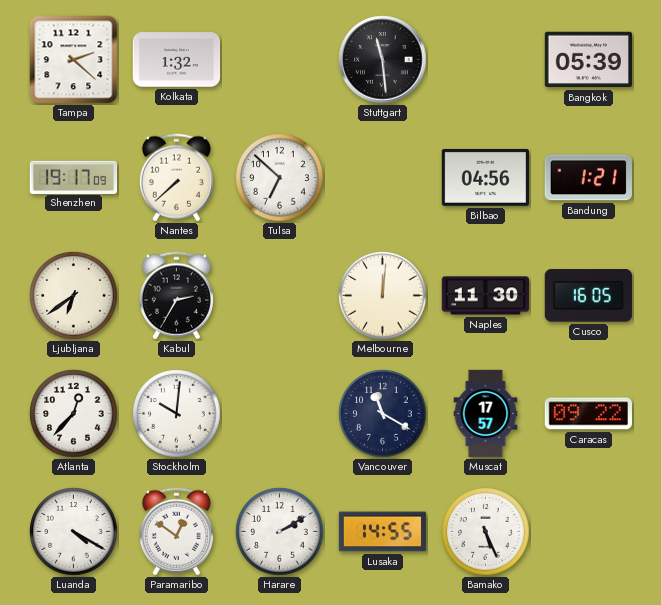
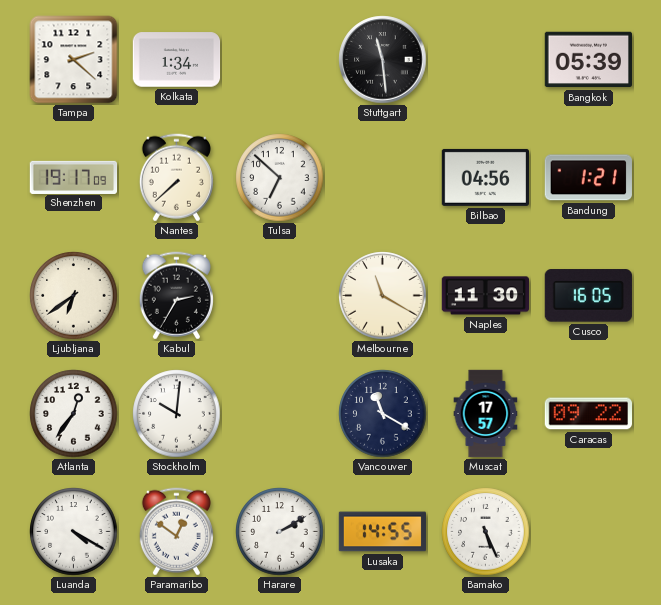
Kolkata: 1:32 -> 1:34 (177, 60)
Melbourne: 12:01 -> 11:20 (383, 296)
Atlanta: 12:37 -> 12:36 (74, 414)
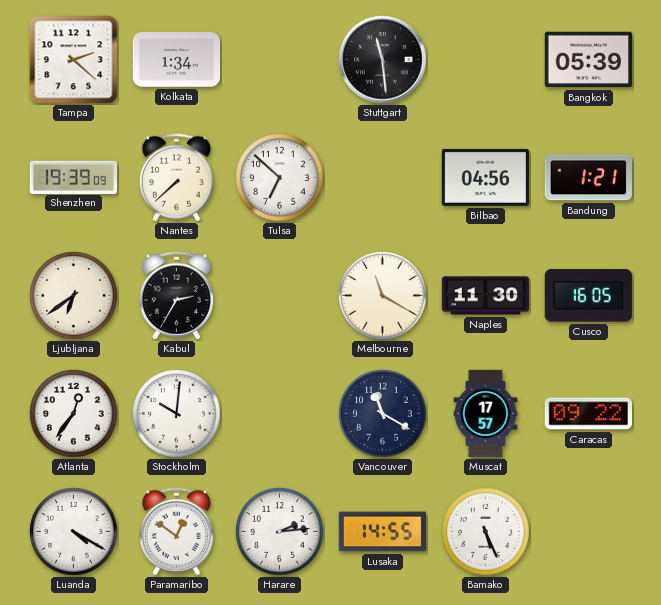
Shenzhen: 19:17 -> 19:39 (74, 177)
Harare: 2:10 -> 2:14 (280, 532)
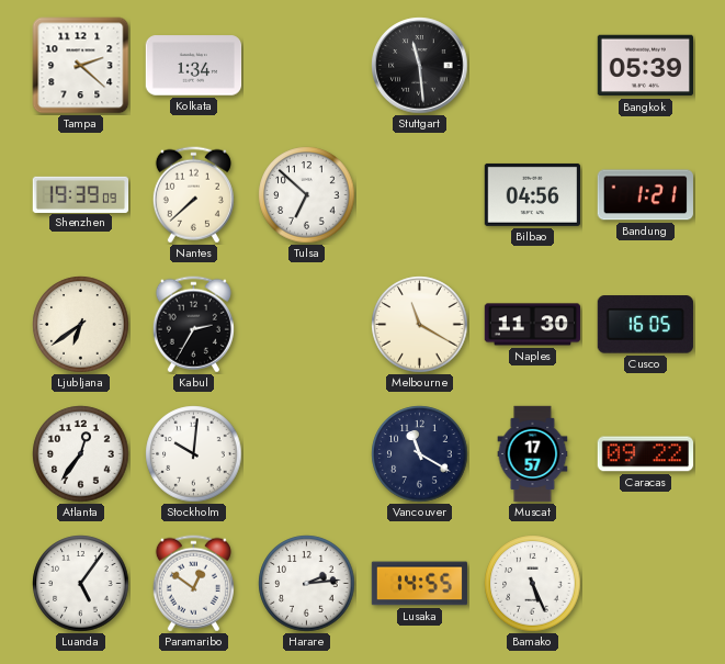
Luanda: 4:20 -> 5:06 (81, 584)
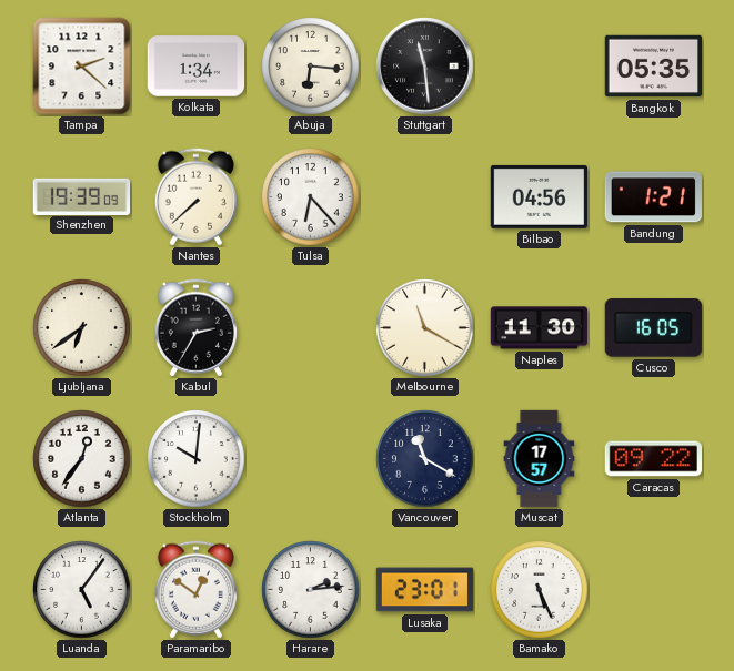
Abuja: none -> 6:16 (311, 67)
Bangkok: 05:39 -> 05:35 (654, 67)
Tulsa: 6:52 -> 6:23 (311, 197)
Lusaka: 14:55 -> 23:01 (425, 590)
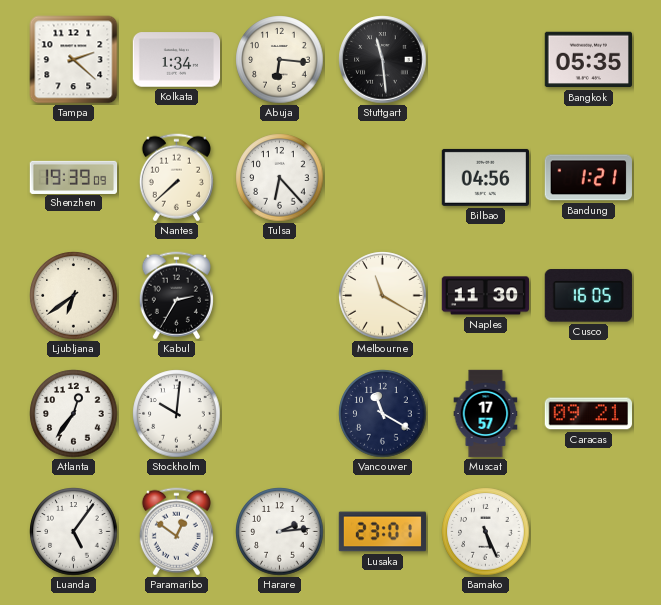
Caracas: 09:22 -> 09:21 (589, 414)
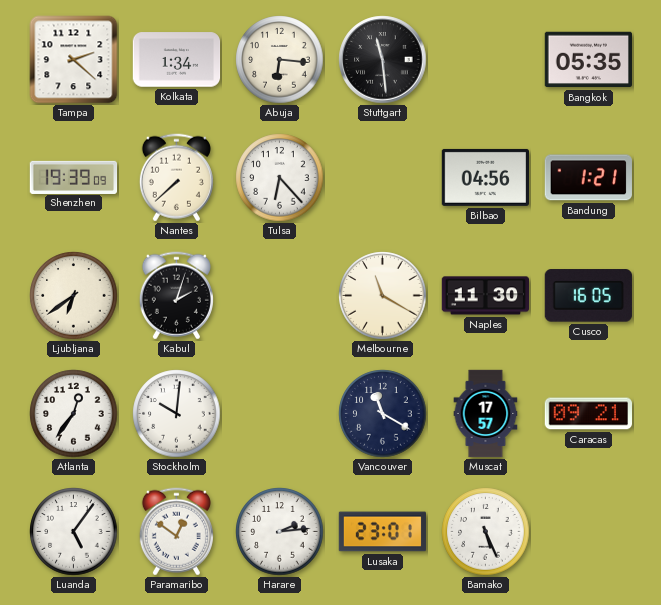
Kabul: 2:35 -> 2:03 (176, 296)
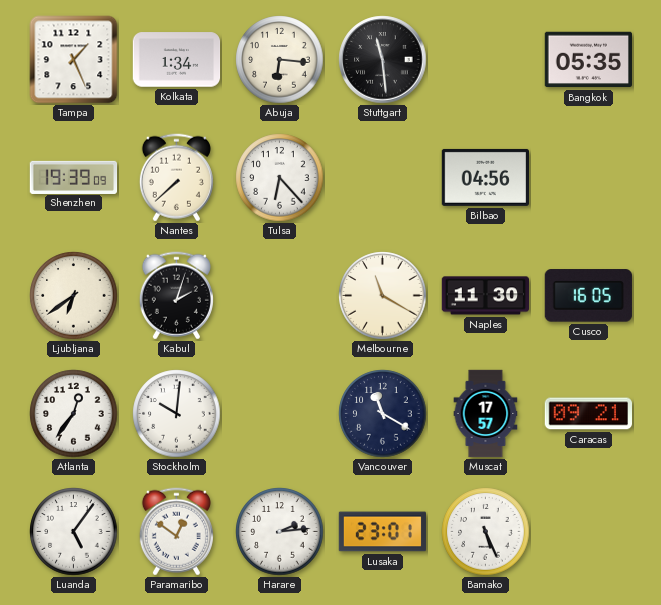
Tampa: 2:22 -> 1:26 (74, 60)
Bandung: 1:21 -> none (588, 178)
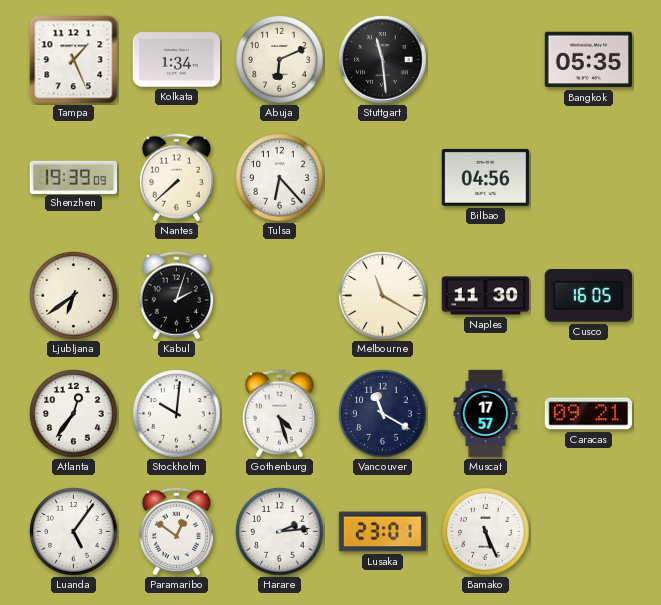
Abuja: 6:16 -> 6:11 (280, 60)
Gothenburg: none -> 4:27 (279, 414)
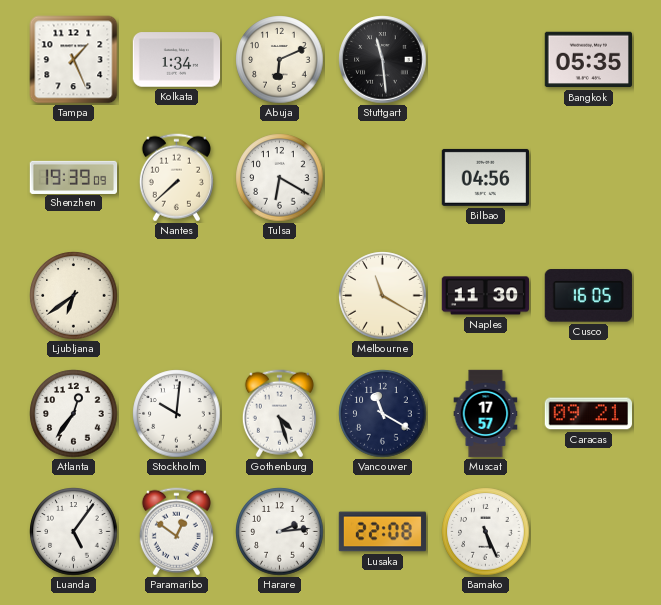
Tulsa: 6:23 -> 6:20 (280, 178)
Kabul: 2:03 -> none (176, 296)
Lusaka: 23:01 -> 22:08 (383, 532)
